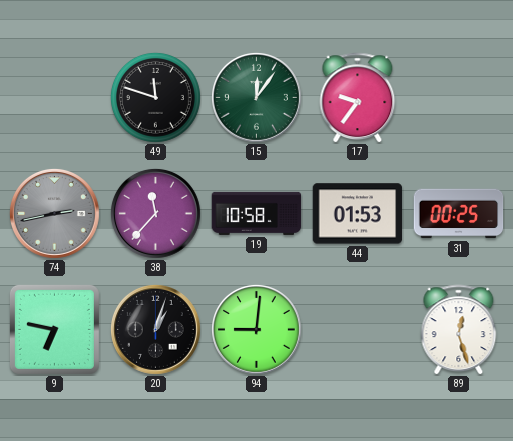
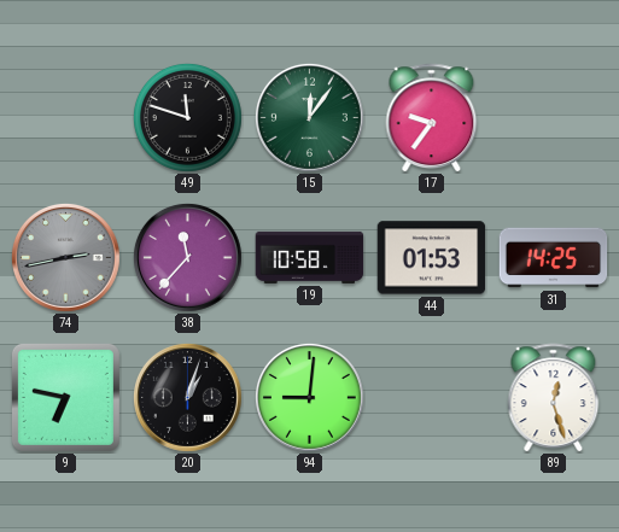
31: 00:25 -> 14:25 (554, 258)
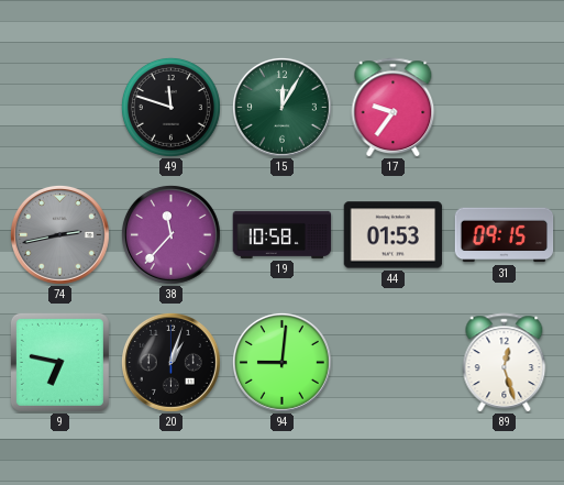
15: 12:06 -> 12:05 (281, 107)
31: 14:25 -> 09:15 (505, 235)
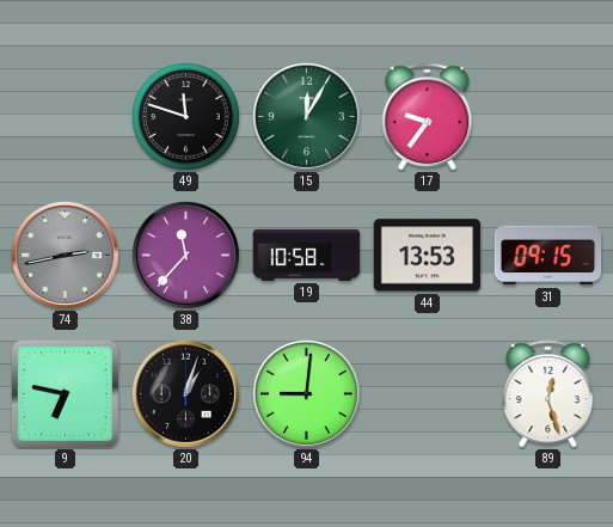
44: 01:53 -> 13:53 (428, 256)
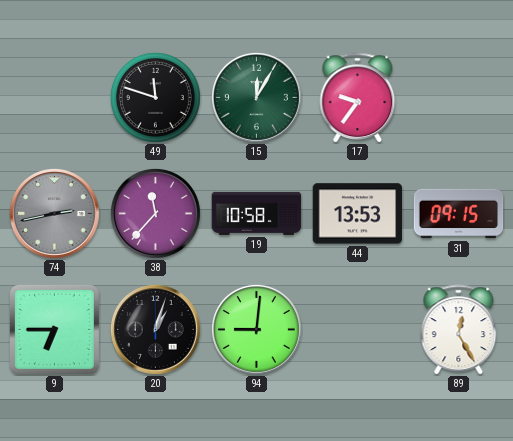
9: 6:47 -> 6:45 (54, 329)
89: 12:27 -> 12:25 (459, 330)
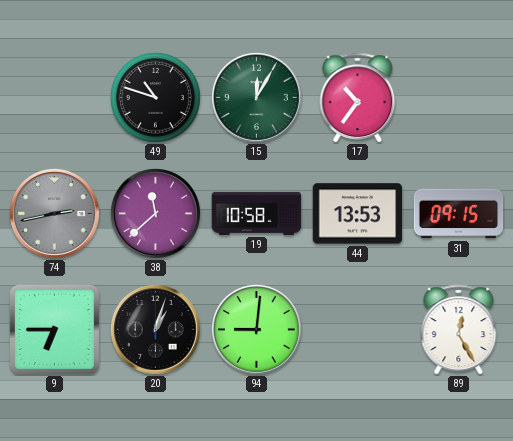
49: 11:48 -> 10:48 (155, 97)
17: 9:36 -> 10:36 (358, 98)
38: 11:37 -> 11:38 (155, 213)
